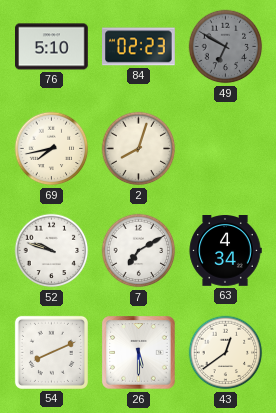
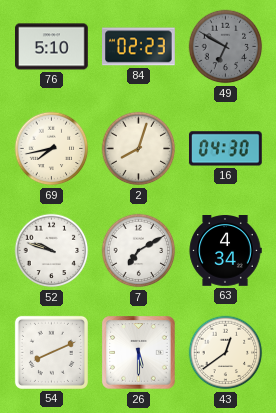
16: none -> 04:30 (226, 149)
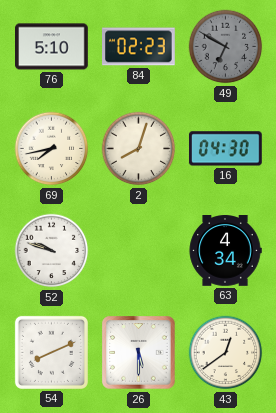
7: 7:10 -> none (139, 251)
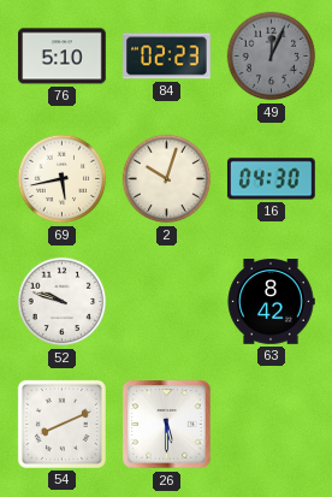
49: 6:50 -> 12:04 (272, 57)
69: 7:43 -> 5:43 (63, 179)
2: 8:03 -> 10:03 (167, 179)
63: 4:34 -> 8:42 (271, 302)
43: 12:39 -> none (226, 353)
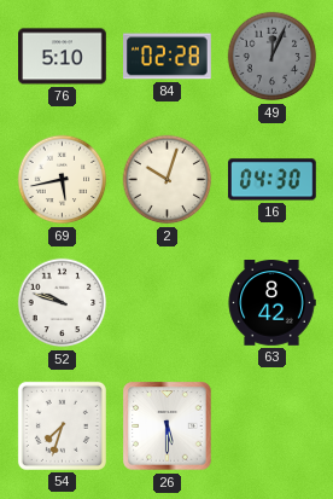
84: 02:23 -> 02:28 (168, 57)
54: 8:11 -> 7:33 (62, 425)
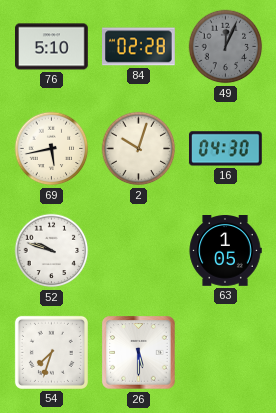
63: 8:42 -> 1:05 (225, 251)
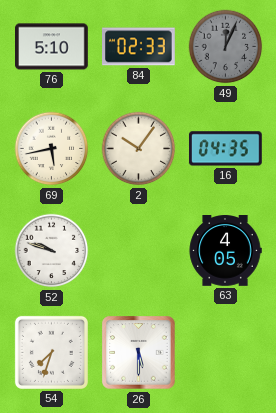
84: 02:28 -> 02:33 (139, 47)
2: 10:03 -> 10:06 (139, 149)
16: 04:30 -> 04:35 (226, 149)
63: 1:05 -> 4:05 (225, 251)
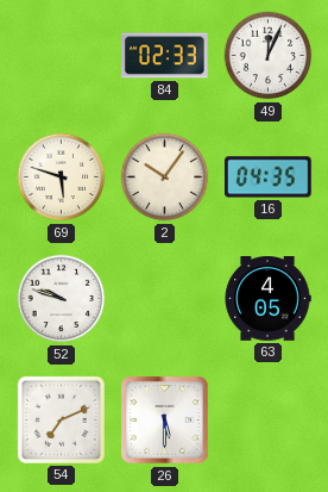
76: 5:10 -> none (52, 47)
49 dial: grey -> white (269, 56)
69: 5:43 -> 5:48 (62, 178)
54: 7:33 -> 7:11 (61, 419)
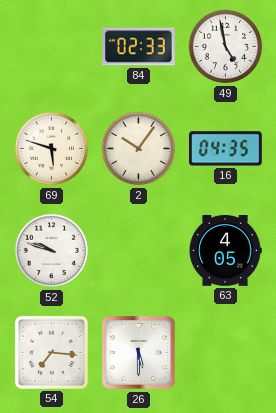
49: 12:04 -> 4:58 (226, 47)
54: 7:11 -> 7:16 (51, 352)
